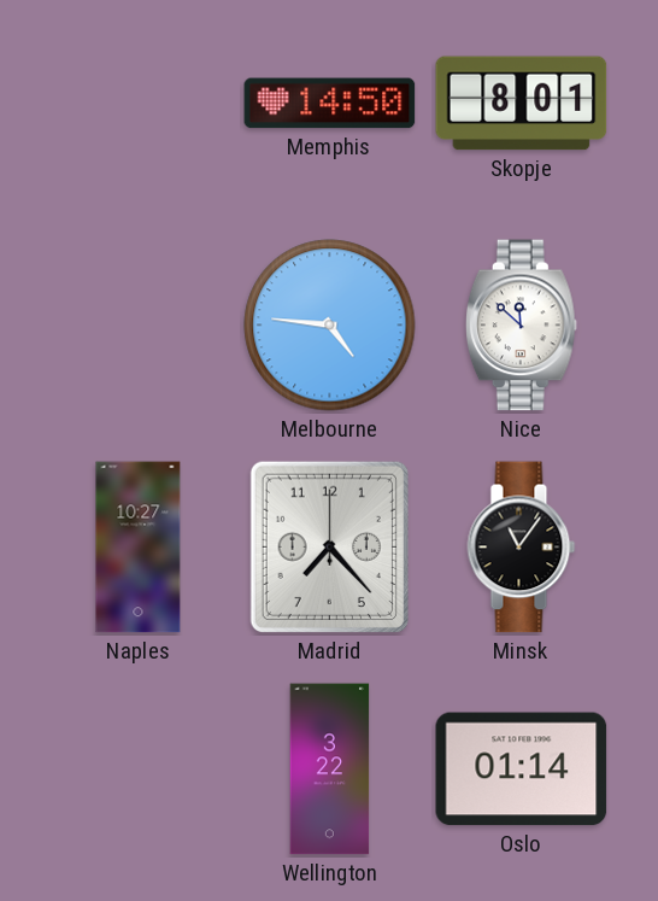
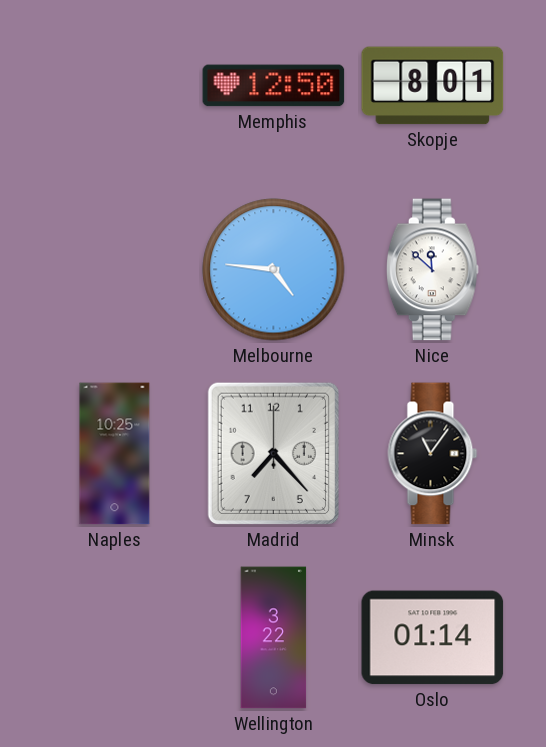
Memphis: 14:50 -> 12:50 (274, 86)
Naples: 10:27 -> 10:25 (115, 454)
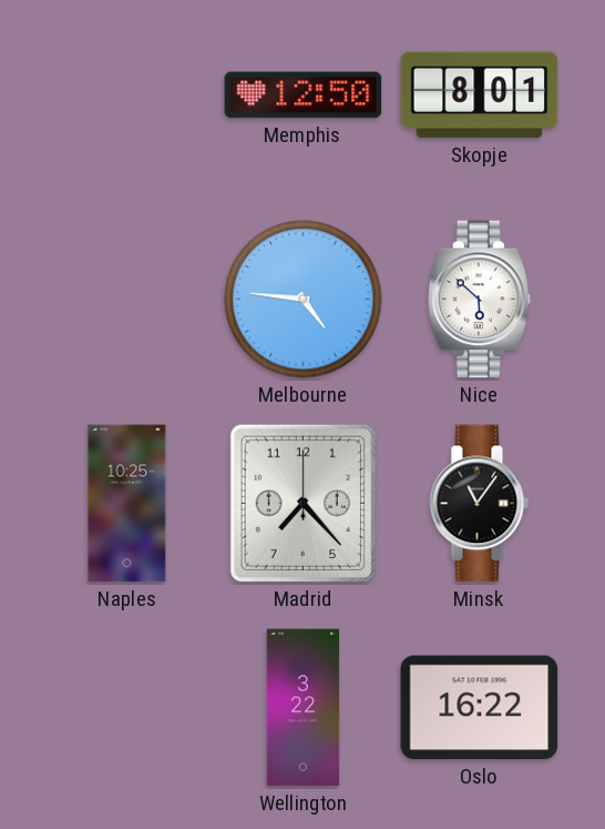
Nice: 11:52 -> 5:52 (479, 300)
Oslo: 01:14 -> 16:22 (480, 708)
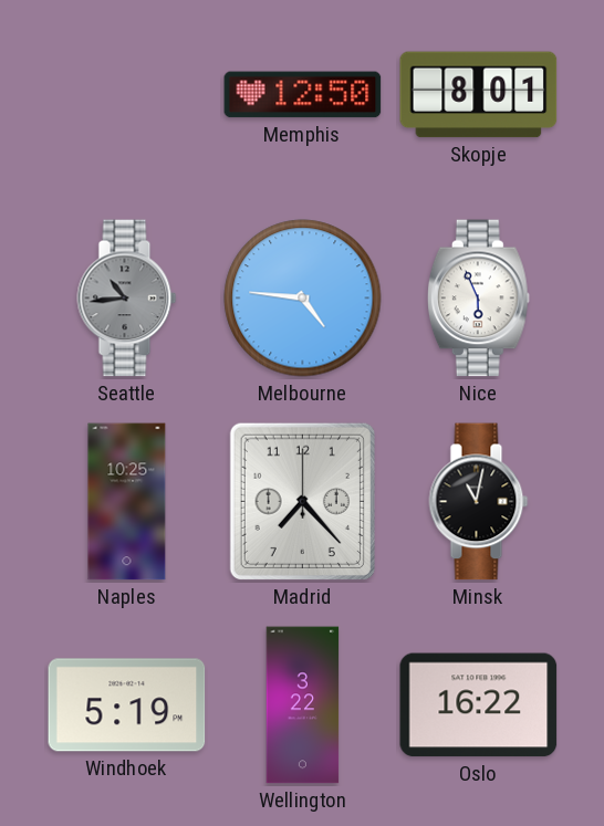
Seattle: none -> 10:44 (127, 299)
Nice: 5:52 -> 5:56 (478, 299)
Minsk: 11:06 -> 11:02 (479, 502)
Windhoek: none -> 5:19 (127, 705)
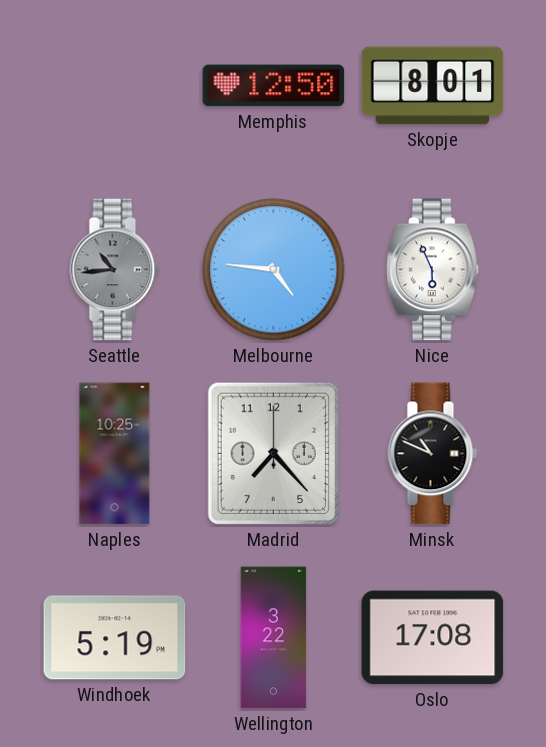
Minsk: 11:02 -> 10:49 (433, 454)
Oslo: 16:22 -> 17:08 (433, 638)
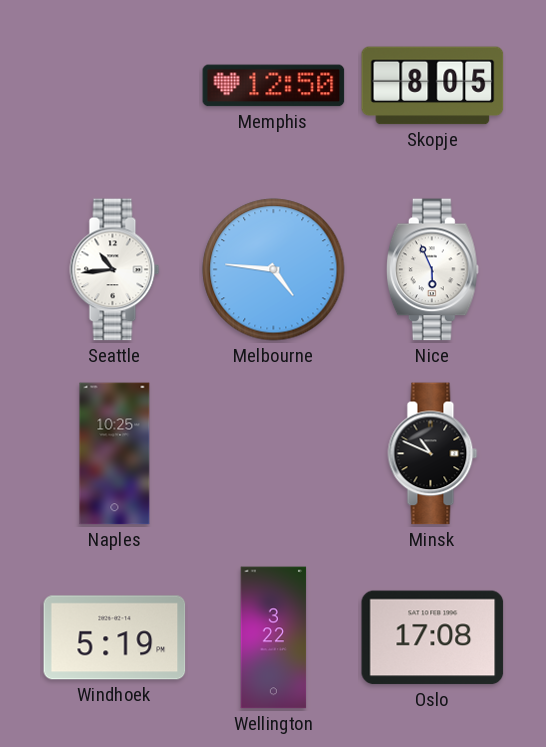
Skopje: 8:01 -> 8:05 (433, 86)
Seattle dial: grey -> white (115, 270)
Madrid: 7:23 -> none (273, 453)
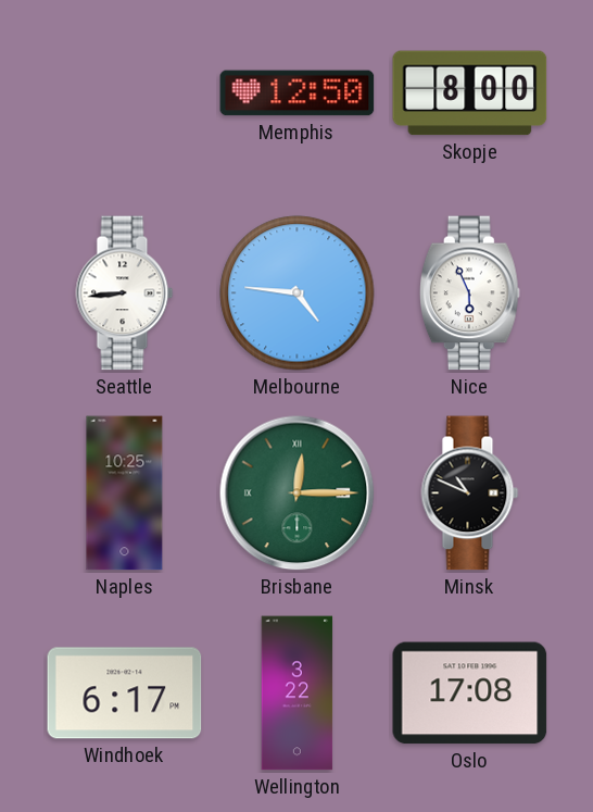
Skopje: 8:05 -> 8:00 (470, 93)
Seattle: 10:44 -> 8:44 (125, 293)
Brisbane: none -> 12:15 (298, 494)
Windhoek: 5:19 -> 6:17 (125, 694)
